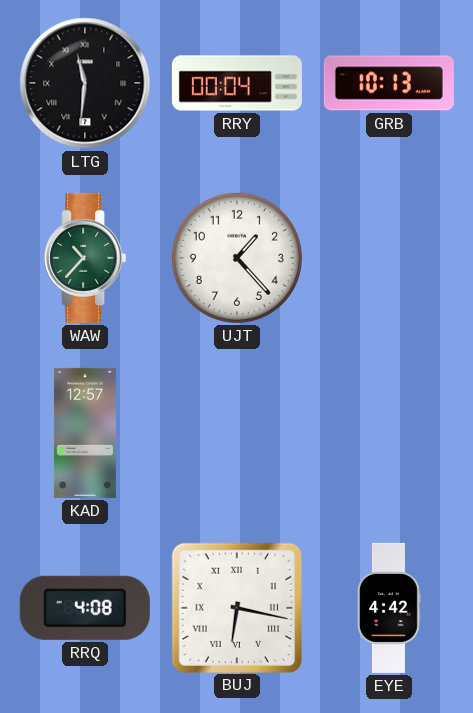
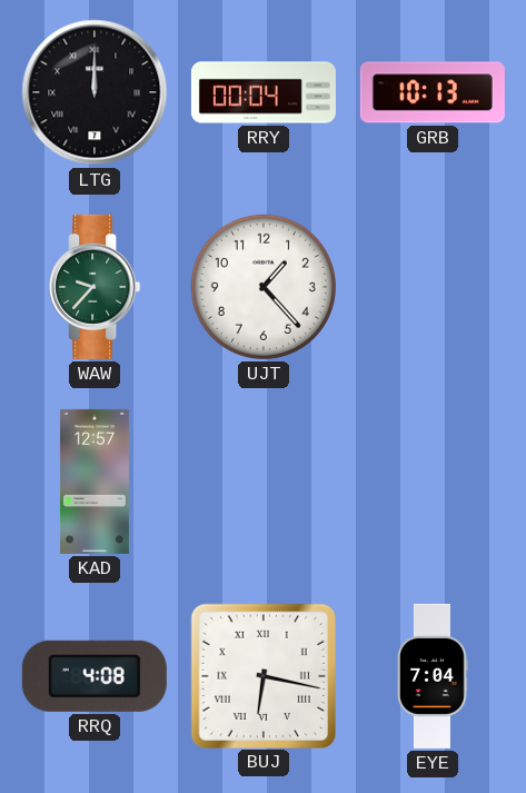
LTG: 11:31 -> 12:00 (95, 92)
WAW: 10:37 -> 9:37 (95, 287)
EYE: 4:42 -> 7:04 (433, 676)
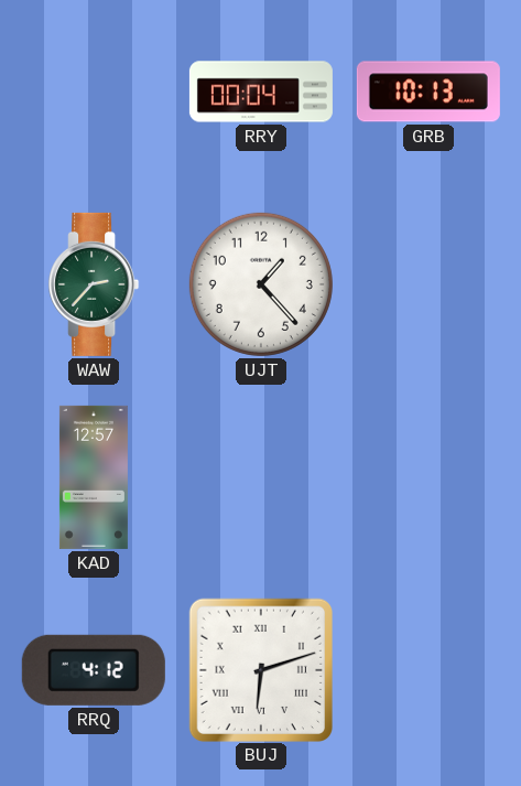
LTG: 12:00 -> none (95, 92)
WAW: 9:37 -> 2:37 (94, 284)
RRQ: 4:08 -> 4:12 (94, 670)
BUJ: 6:17 -> 6:12 (260, 669)
EYE: 7:04 -> none (433, 676)
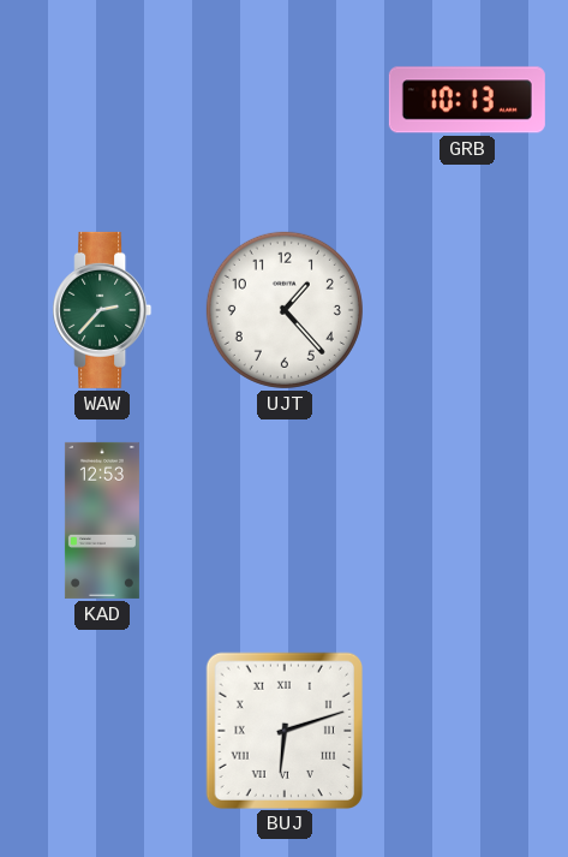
RRY: 00:04 -> none (261, 91)
KAD: 12:57 -> 12:53 (102, 520)
RRQ: 4:12 -> none (94, 670)
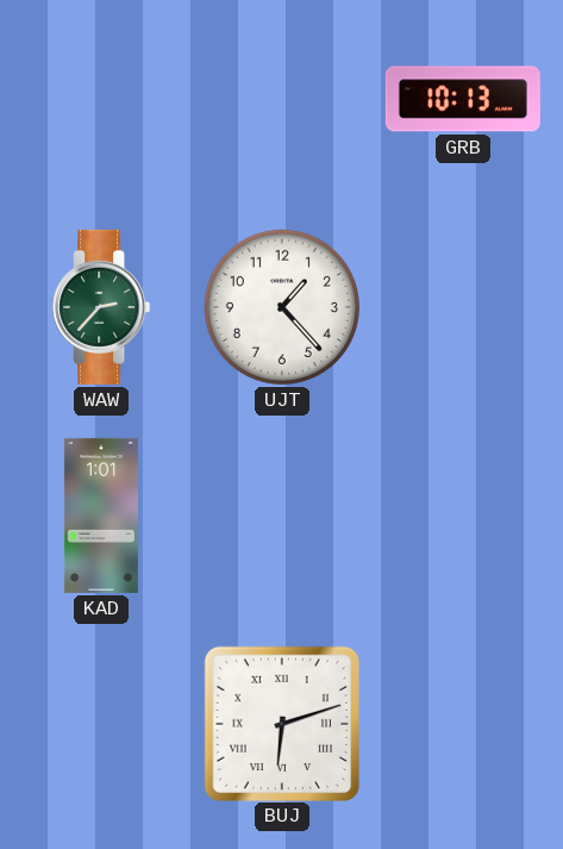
KAD: 12:53 -> 1:01 (101, 516)
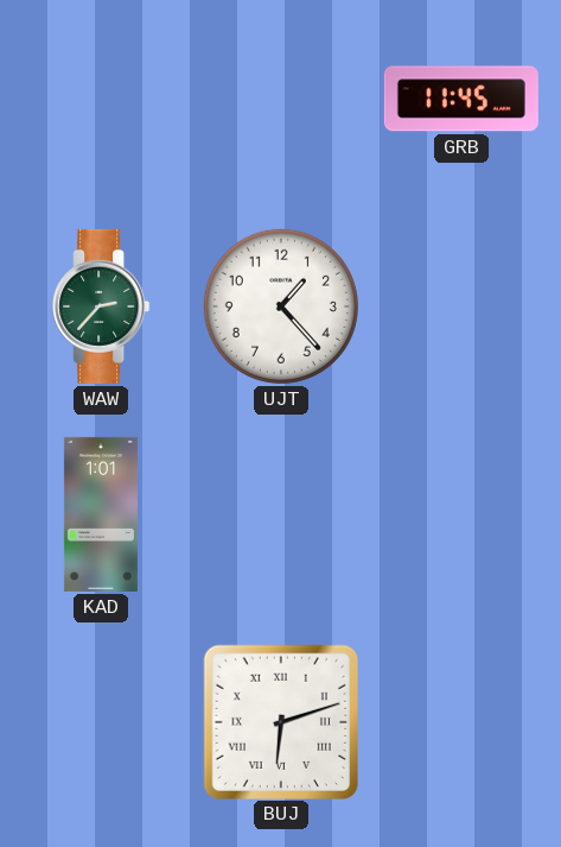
GRB: 10:13 -> 11:45 (461, 99)
